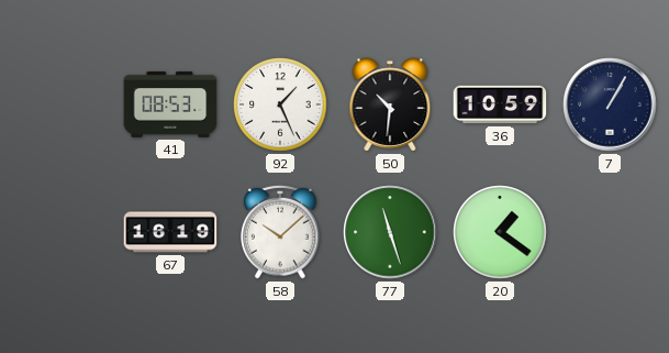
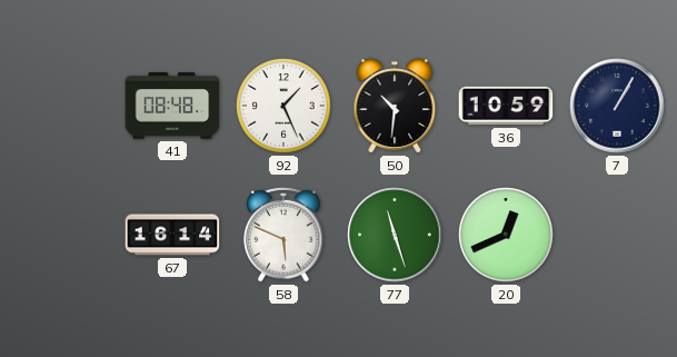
41: 08:53 -> 08:48 (172, 106)
67: 16:19 -> 16:14 (172, 235)
58: 10:08 -> 5:49 (283, 235)
20: 1:21 -> 12:41 (506, 235)
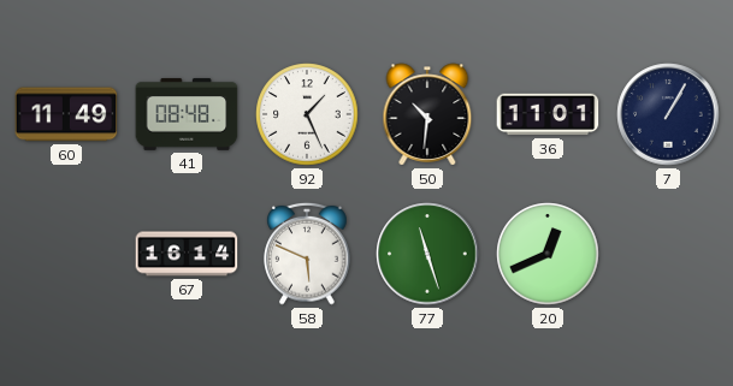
60: none -> 11:49 (66, 114)
36: 10:59 -> 11:01 (548, 114)
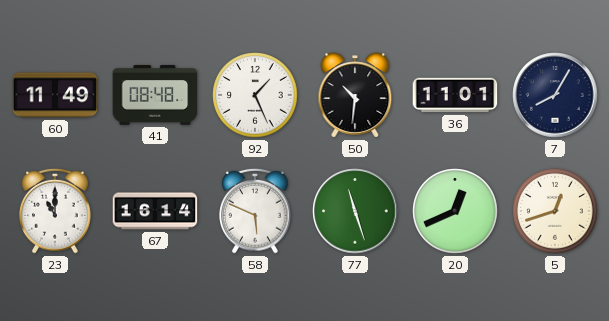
7: 1:05 -> 8:05 (555, 95)
23: none -> 11:00 (55, 211)
5: none -> 12:42 (555, 211)
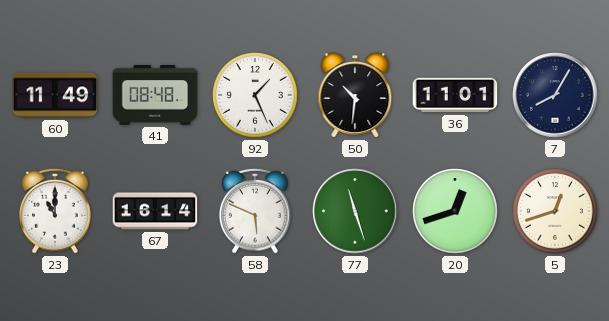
20: 12:41 -> 12:42 (455, 211)
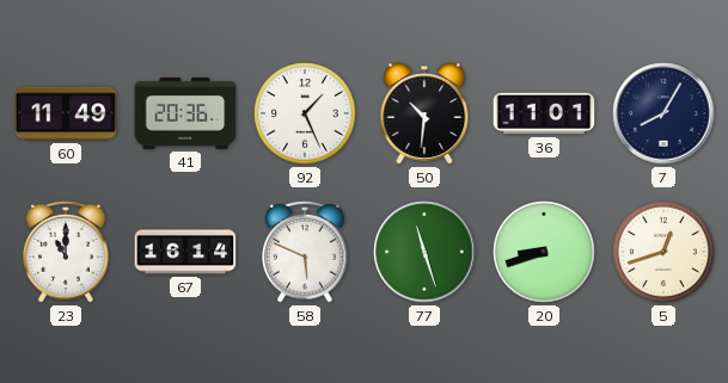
41: 08:48 -> 20:36 (185, 113)
20: 12:42 -> 8:42 (544, 252)
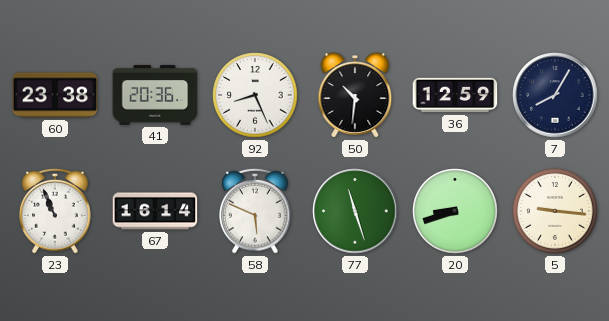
60: 11:49 -> 23:38 (55, 95)
92: 1:26 -> 8:26 (255, 95)
36: 11:01 -> 12:59 (455, 95)
23: 11:00 -> 10:56 (55, 211)
5: 12:42 -> 9:16 (555, 211)
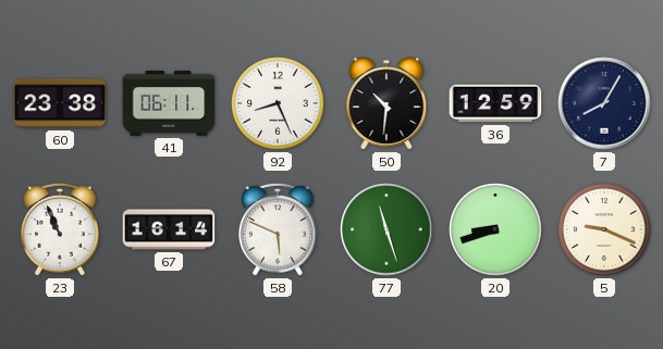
41: 20:36 -> 06:11 (169, 103)
5: 9:16 -> 9:19 (604, 229)
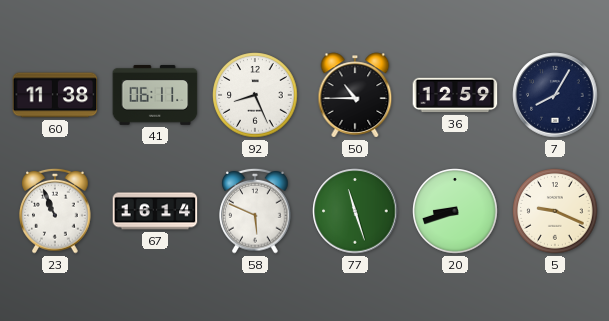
60: 23:38 -> 11:38 (55, 95)
50: 10:31 -> 10:45 (355, 95)
